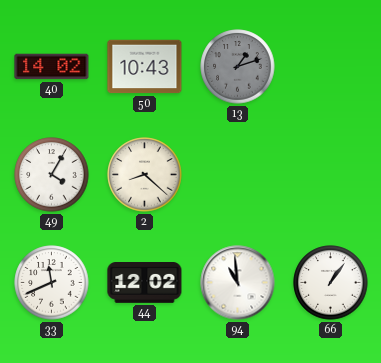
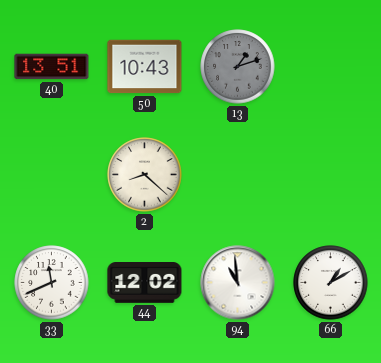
40: 14:02 -> 13:51 (52, 67)
49: 4:05 -> none (52, 175)
66: 1:06 -> 1:10 (331, 283)
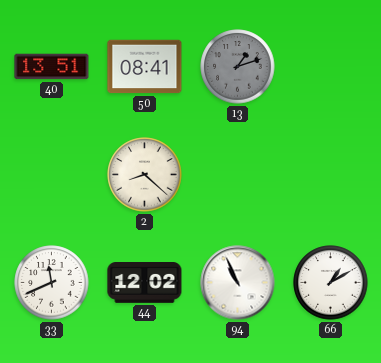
50: 10:43 -> 08:41 (145, 67)
94: 10:59 -> 10:56 (238, 283)
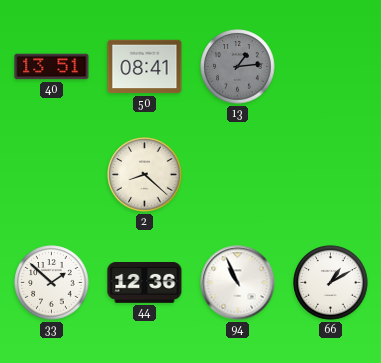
13: 1:12 -> 1:14 (238, 67)
33: 11:41 -> 1:52 (52, 283)
44: 12:02 -> 12:36 (145, 283)
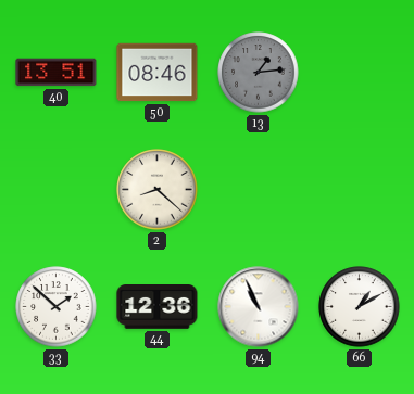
50: 08:41 -> 08:46 (158, 73)
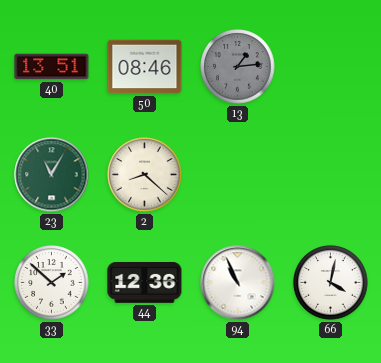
23: none -> 11:05 (52, 175)
66: 1:10 -> 4:02 (331, 283)
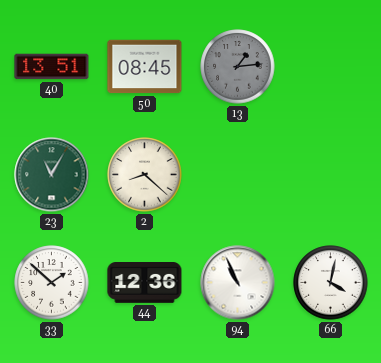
50: 08:46 -> 08:45 (145, 67)
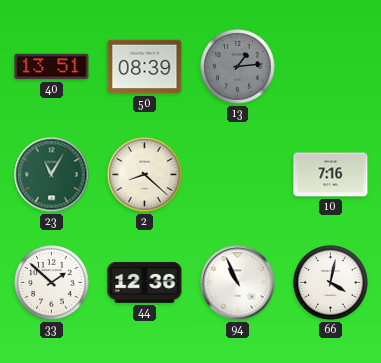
50: 08:45 -> 08:39 (145, 67)
10: none -> 7:16 (331, 175)
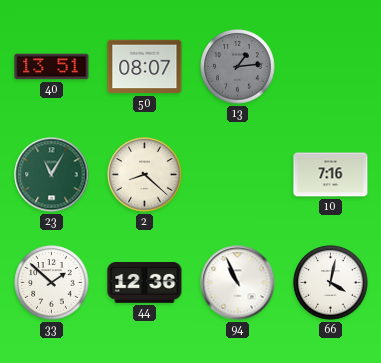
50: 08:39 -> 08:07 (145, 67)
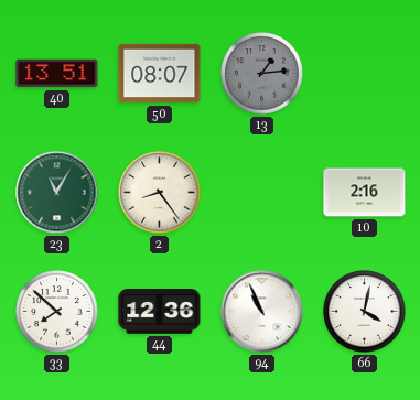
2: 8:22 -> 8:24 (160, 193)
10: 7:16 -> 2:16 (365, 193)
33: 1:52 -> 7:52 (57, 312)
